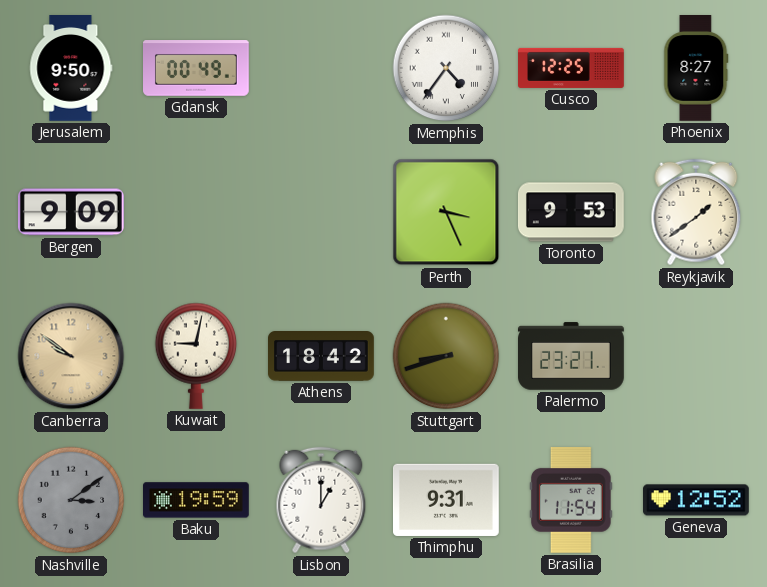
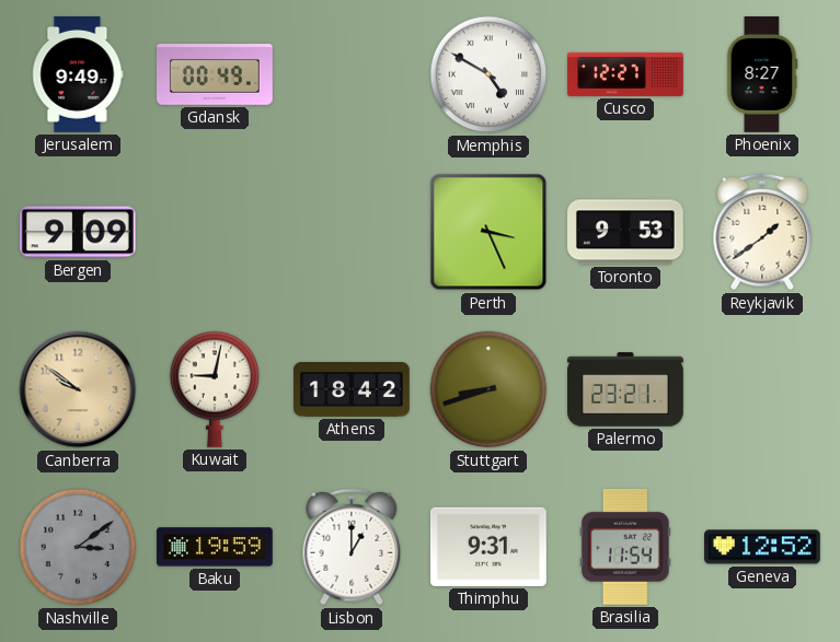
Jerusalem: 9:50 -> 9:49 (78, 75)
Memphis: 4:36 -> 4:50 (488, 74)
Cusco: 12:25 -> 12:27 (625, 74)
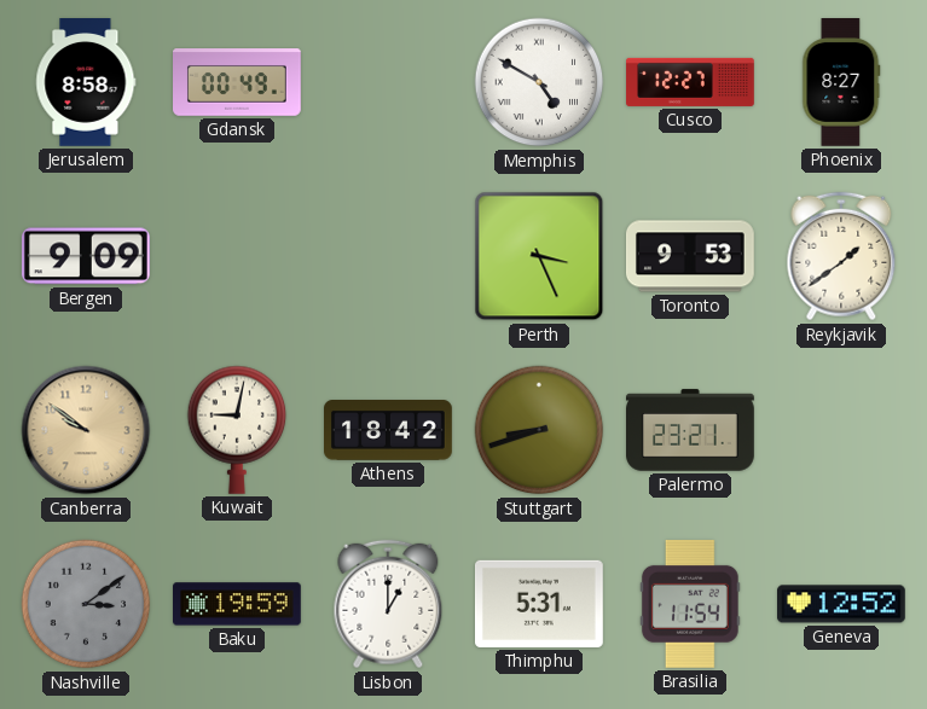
Jerusalem: 9:49 -> 8:58 (86, 83)
Thimphu: 9:31 -> 5:31 (540, 604)
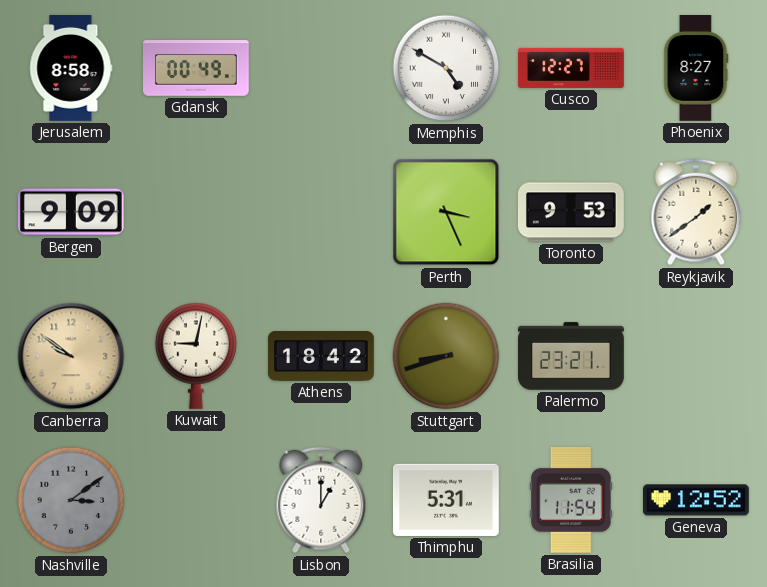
Baku: 19:59 -> none (238, 604)
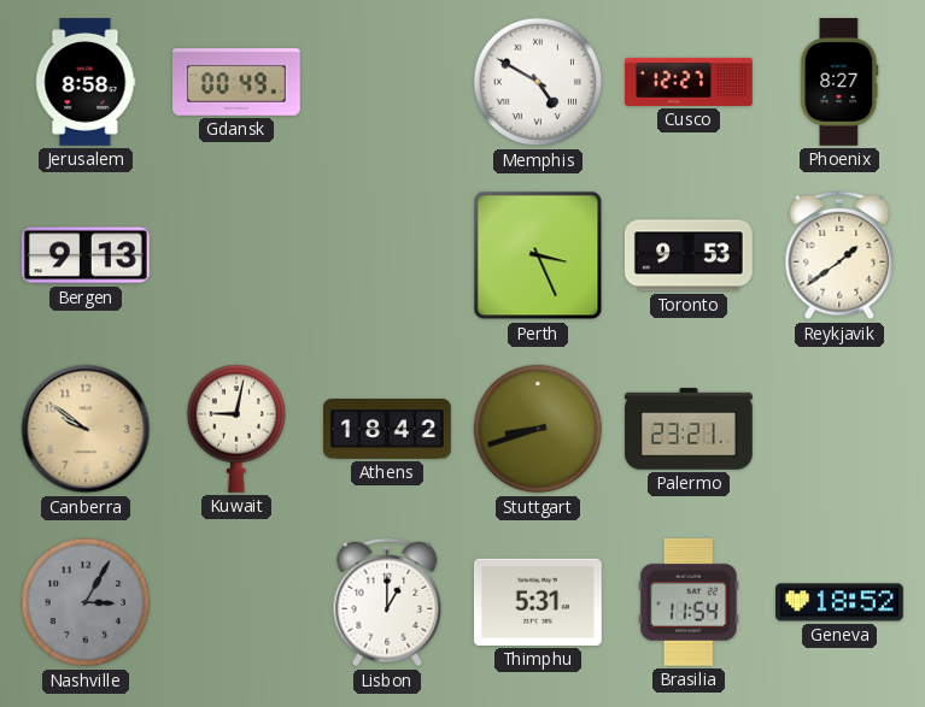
Bergen: 9:09 -> 9:13 (86, 255)
Nashville: 3:09 -> 3:05 (86, 602)
Geneva: 12:52 -> 18:52 (841, 602)
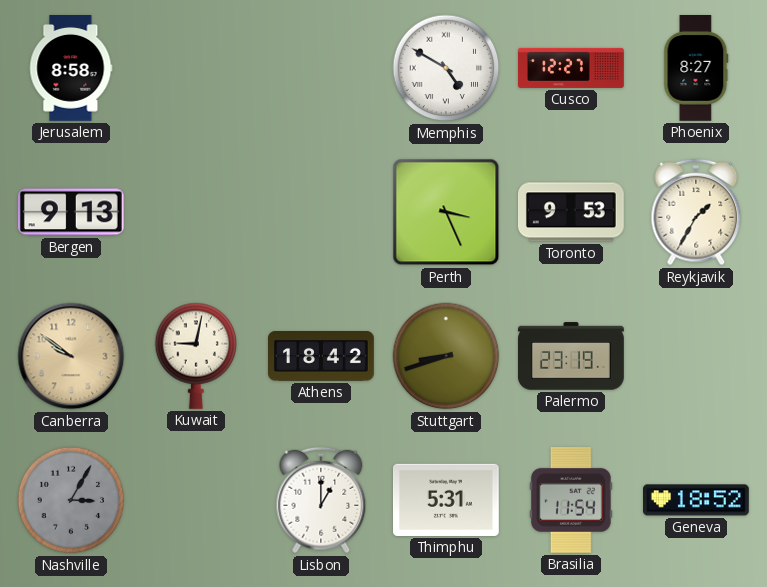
Gdansk: 00:49 -> none (238, 82)
Reykjavik: 1:39 -> 1:35 (696, 212)
Palermo: 23:21 -> 23:19 (572, 356)
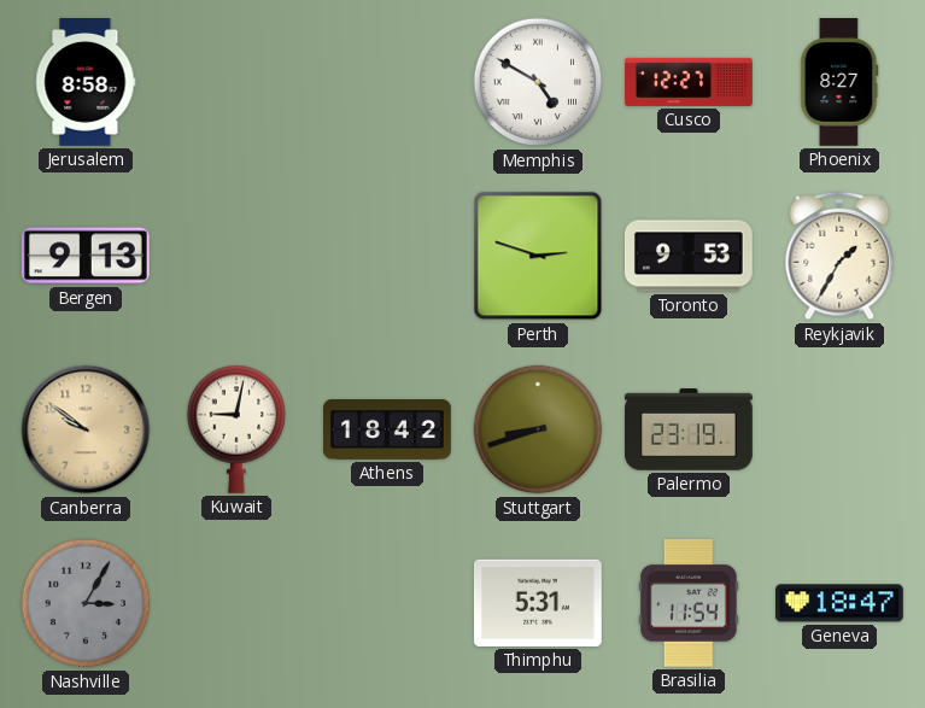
Perth: 3:26 -> 2:48 (538, 256)
Lisbon: 1:00 -> none (321, 500)
Geneva: 18:52 -> 18:47 (841, 603)
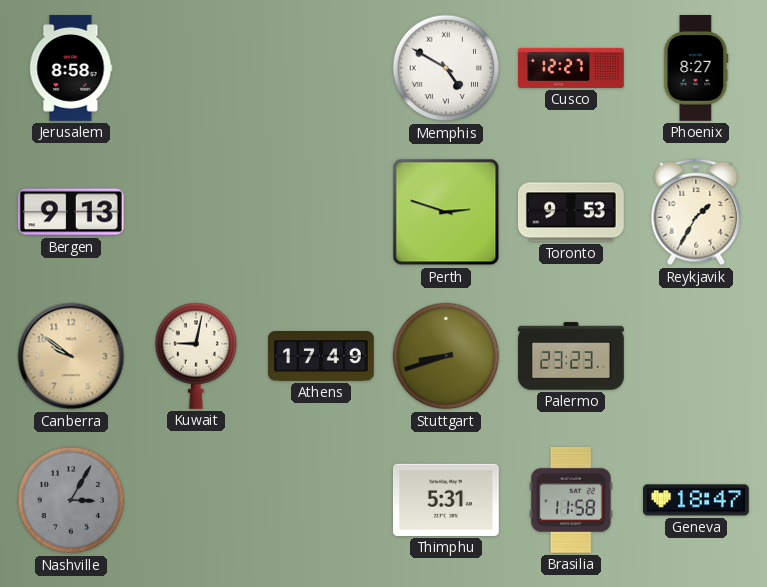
Athens: 18:42 -> 17:49 (322, 357)
Palermo: 23:19 -> 23:23 (572, 356)
Brasilia: 11:54 -> 11:58 (571, 500)
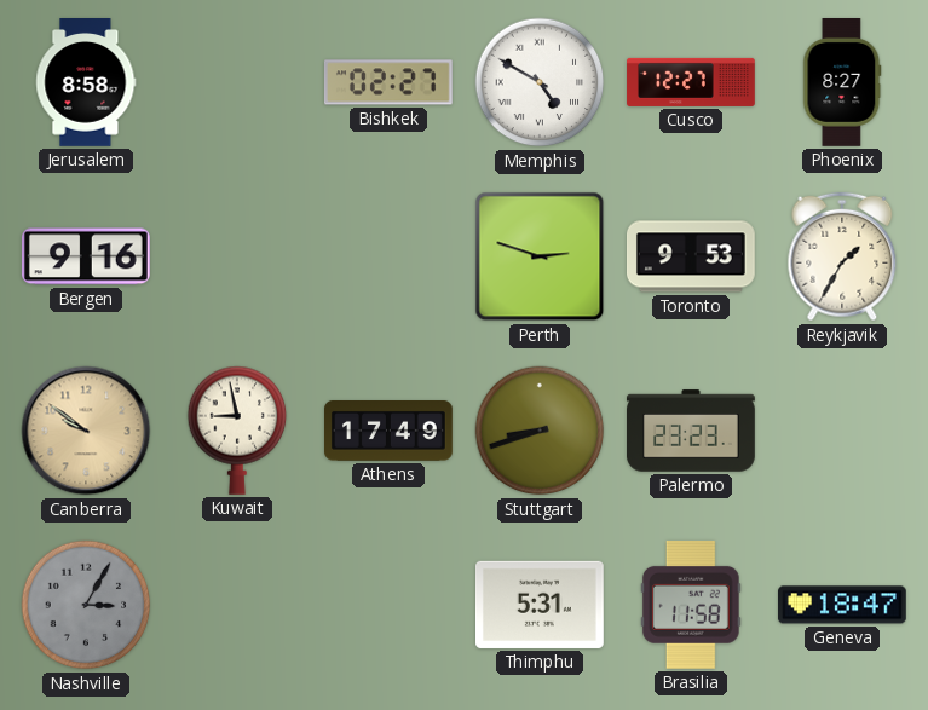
Bishkek: none -> 02:27 (388, 82)
Bergen: 9:13 -> 9:16 (86, 256)
Kuwait: 9:02 -> 8:58 (237, 431)
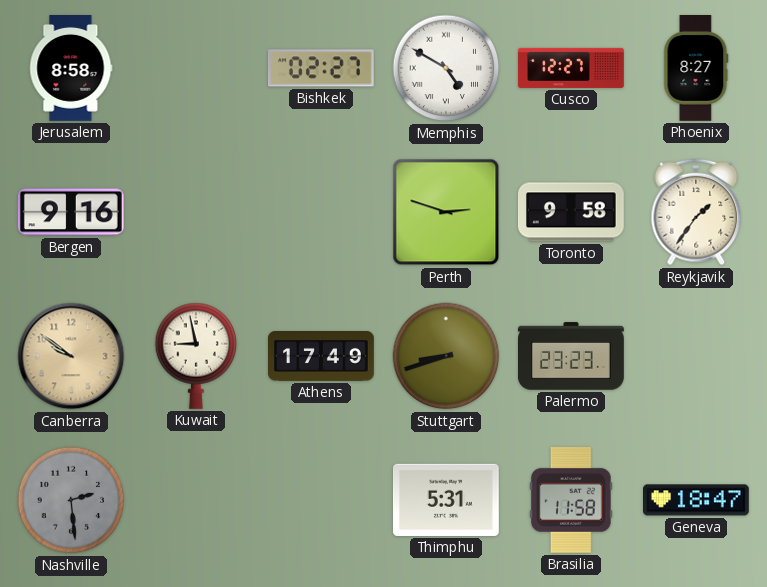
Toronto: 9:53 -> 9:58 (572, 212)
Reykjavik: 1:35 -> 1:36 (696, 212)
Nashville: 3:05 -> 2:29 (71, 500)
